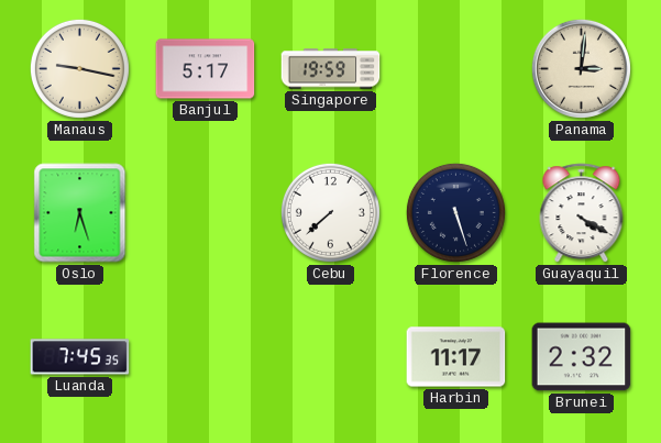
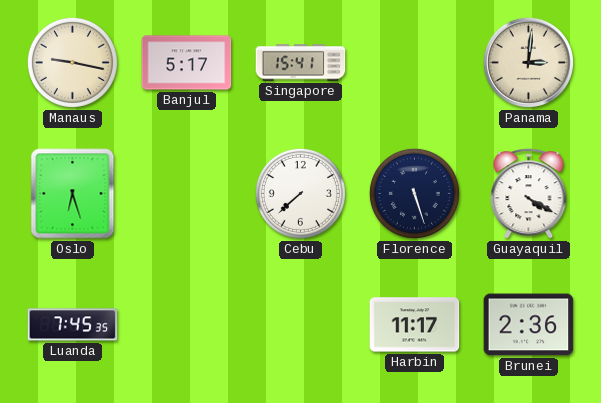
Singapore: 19:59 -> 15:41 (301, 63)
Brunei: 2:32 -> 2:36 (529, 325)
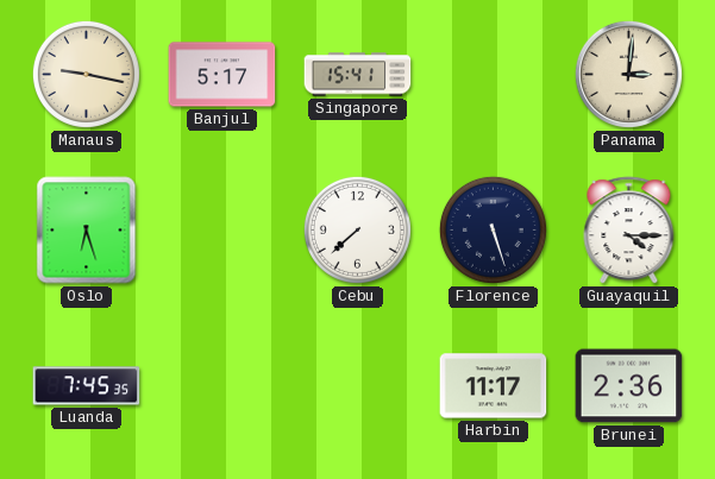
Guayaquil: 4:20 -> 4:15 (629, 231)
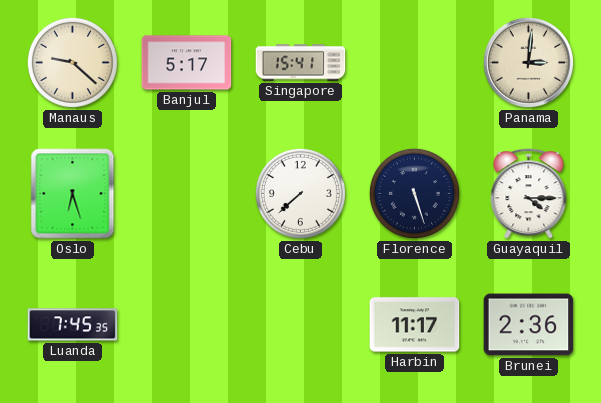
Manaus: 9:17 -> 9:22 (72, 62)
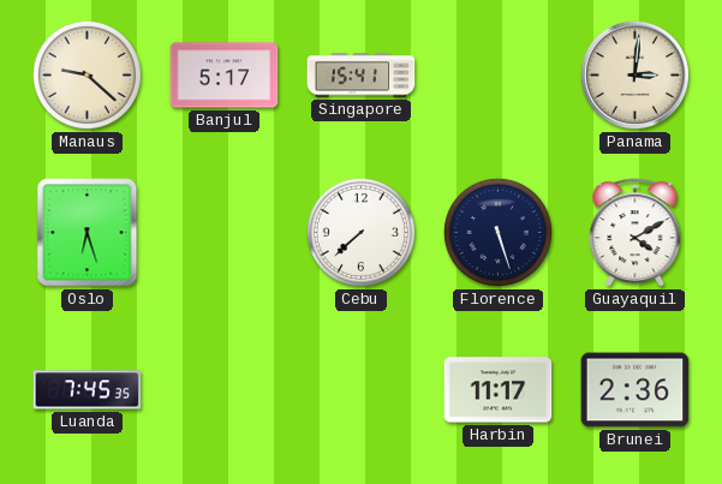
Guayaquil: 4:15 -> 4:10 (636, 233)
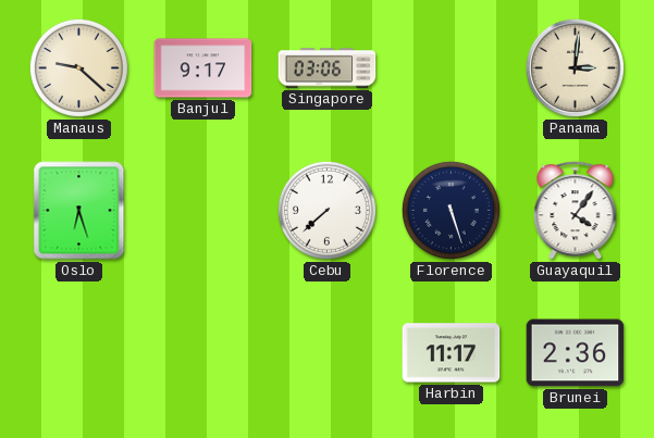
Banjul: 5:17 -> 9:17 (203, 68)
Singapore: 15:41 -> 03:06 (328, 68)
Guayaquil: 4:10 -> 4:06 (576, 211)
Luanda: 7:45 -> none (88, 390)
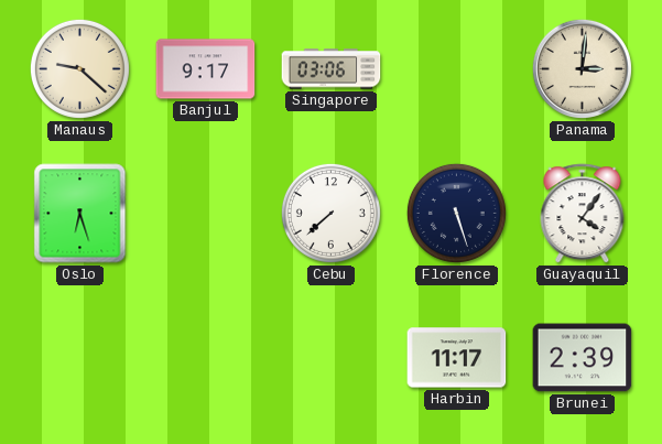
Brunei: 2:36 -> 2:39 (583, 358)
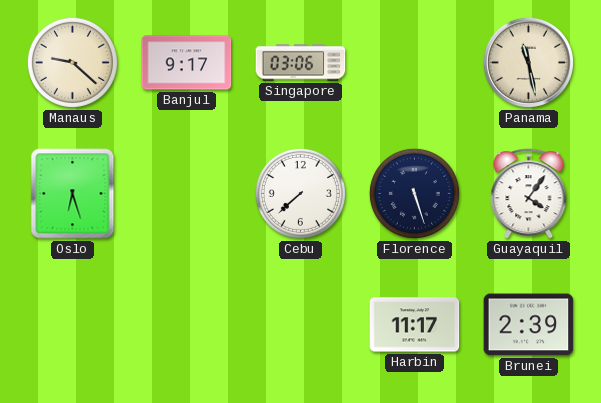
Panama: 3:01 -> 11:28 (528, 62)
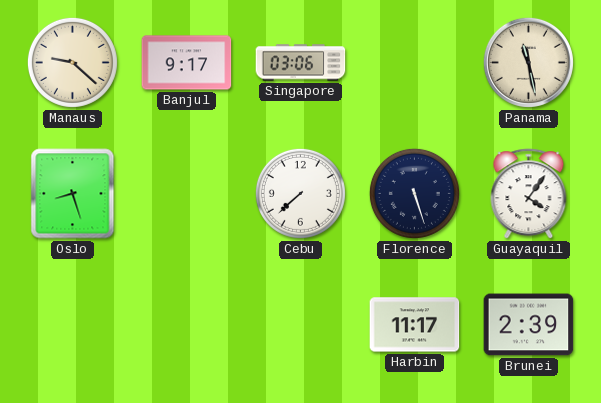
Oslo: 6:27 -> 8:27 (73, 194)
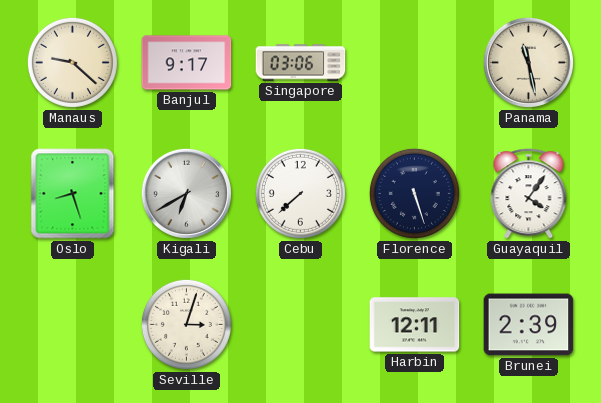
Kigali: none -> 6:40 (186, 193)
Seville: none -> 3:03 (186, 324)
Harbin: 11:17 -> 12:11 (415, 325)
